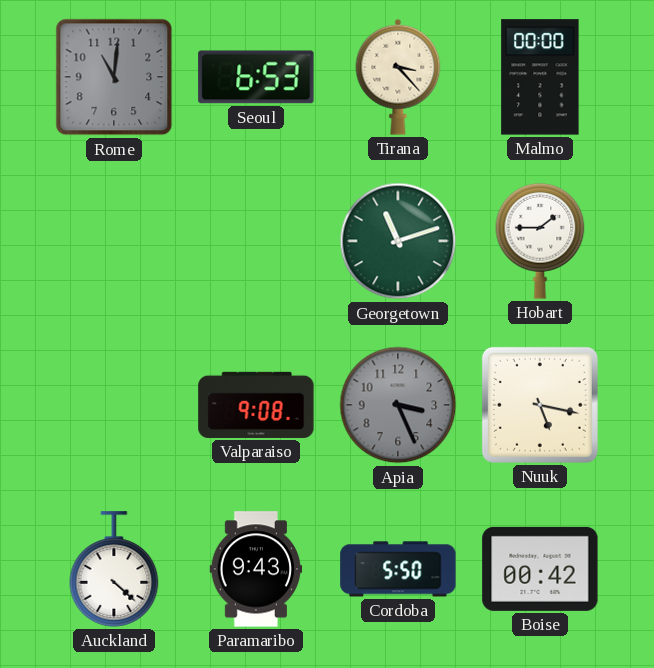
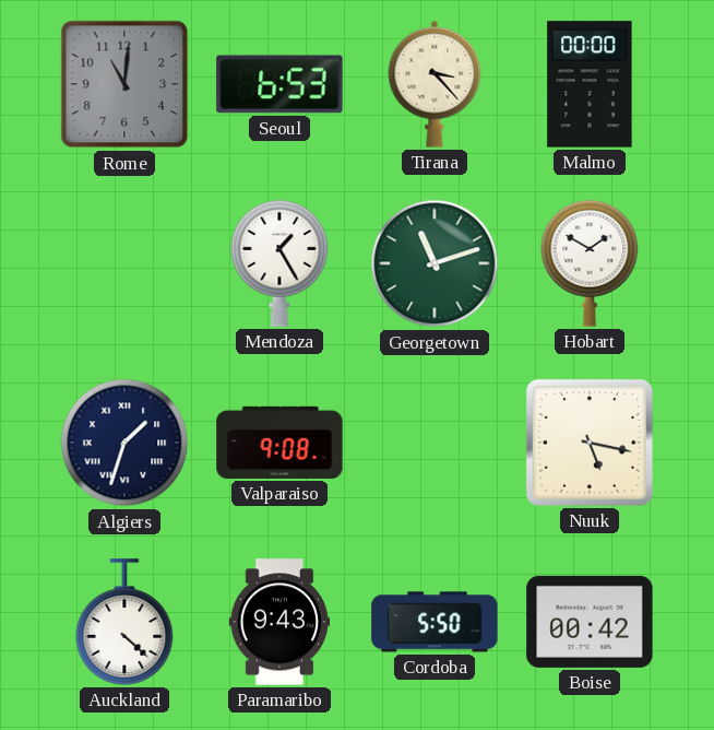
Mendoza: none -> 1:25 (279, 263)
Hobart: 1:45 -> 1:50 (590, 263)
Algiers: none -> 1:33 (124, 443)
Apia: 3:26 -> none (398, 405)
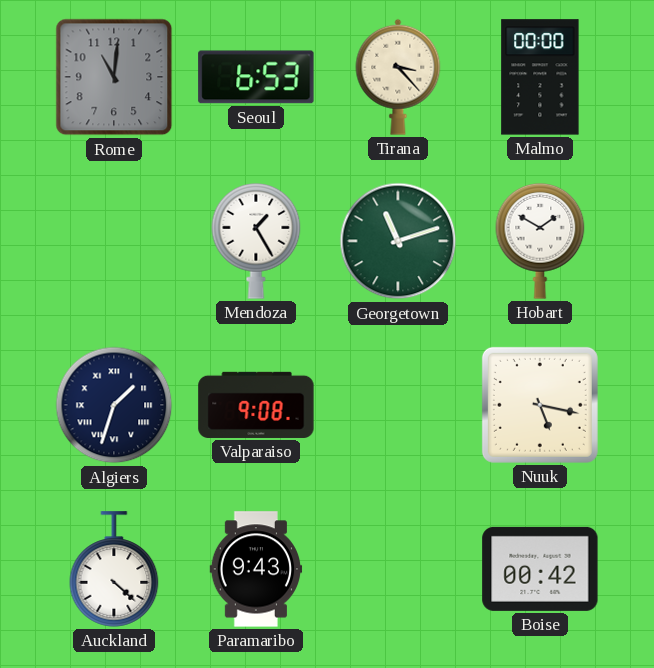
Cordoba: 5:50 -> none (435, 622)
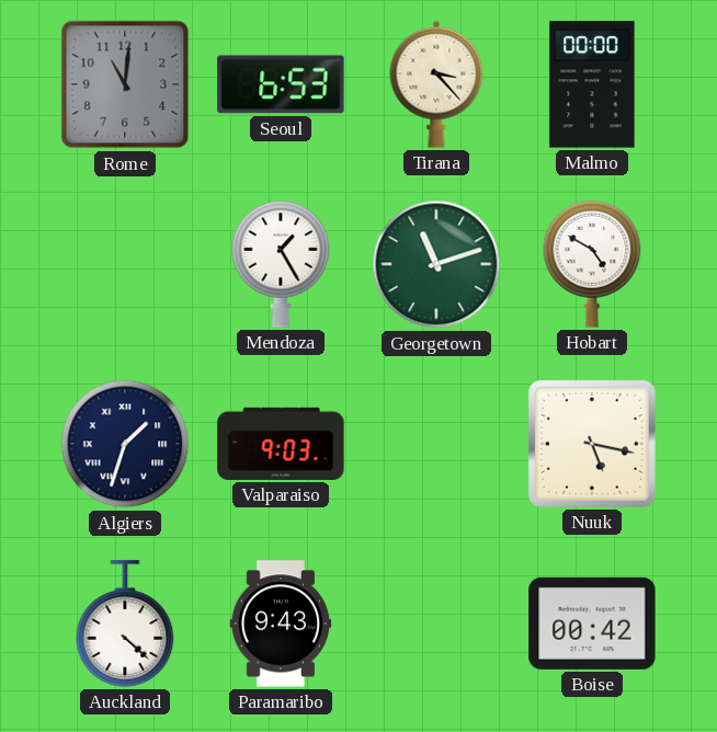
Hobart: 1:50 -> 4:50 (592, 264)
Valparaiso: 9:08 -> 9:03 (281, 444)
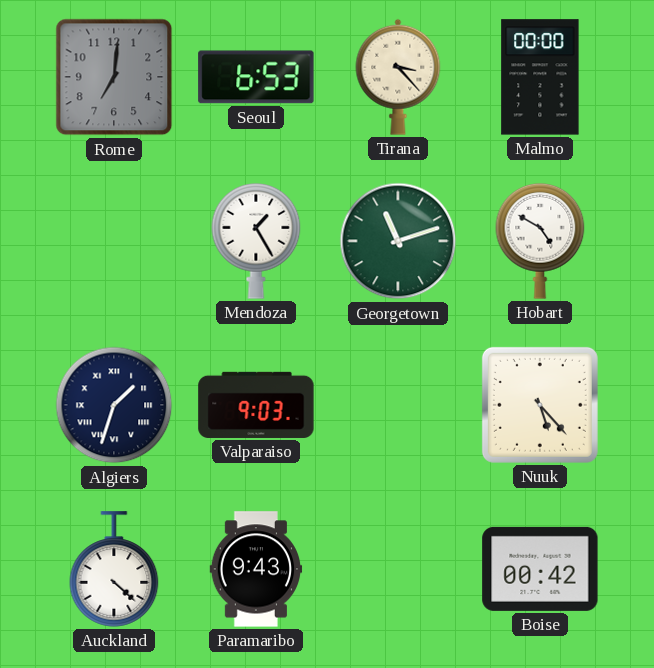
Rome: 11:01 -> 7:01 (114, 77)
Nuuk: 5:17 -> 5:23 (540, 405)
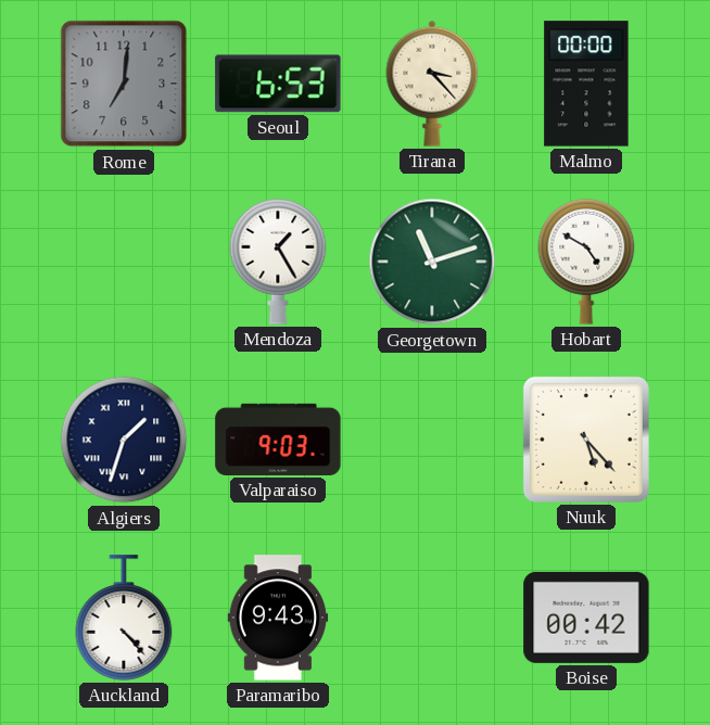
Auckland: 4:22 -> 4:23 (124, 618)
